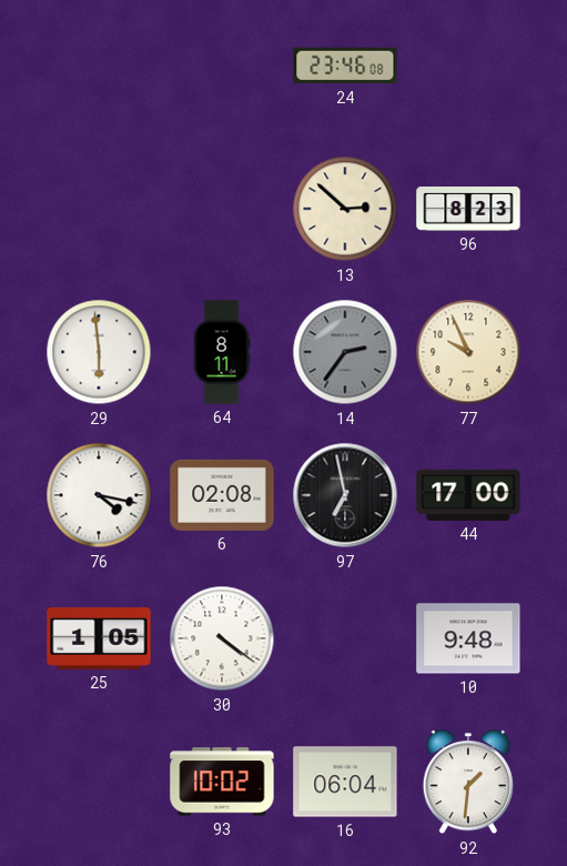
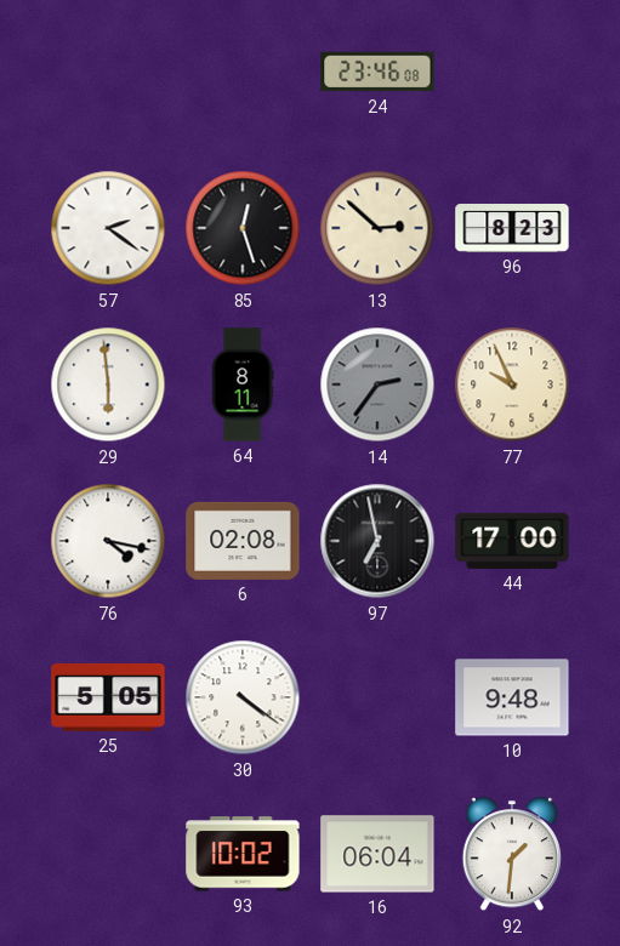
57: none -> 2:21 (108, 228)
85: none -> 12:27 (243, 228)
25: 1:05 -> 5:05 (108, 699)
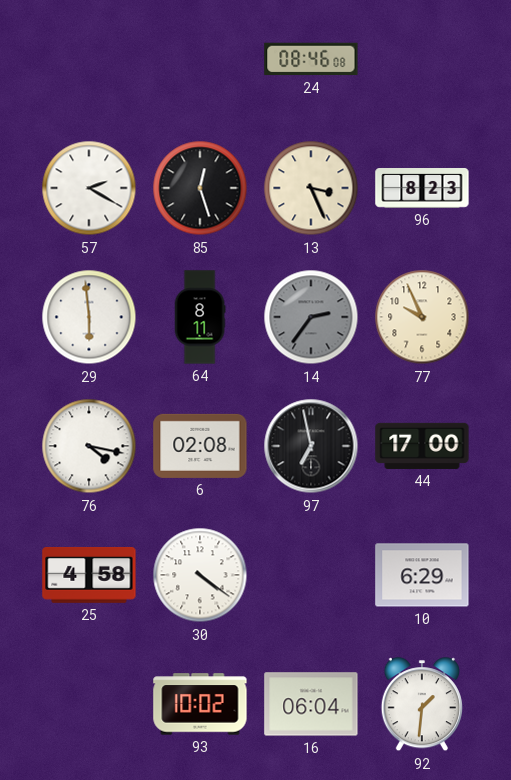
24: 23:46 -> 08:46 (311, 59)
57: 2:21 -> 2:20 (89, 188)
13: 2:52 -> 3:26 (311, 188)
25: 5:05 -> 4:58 (89, 576)
10: 9:48 -> 6:29 (422, 575)
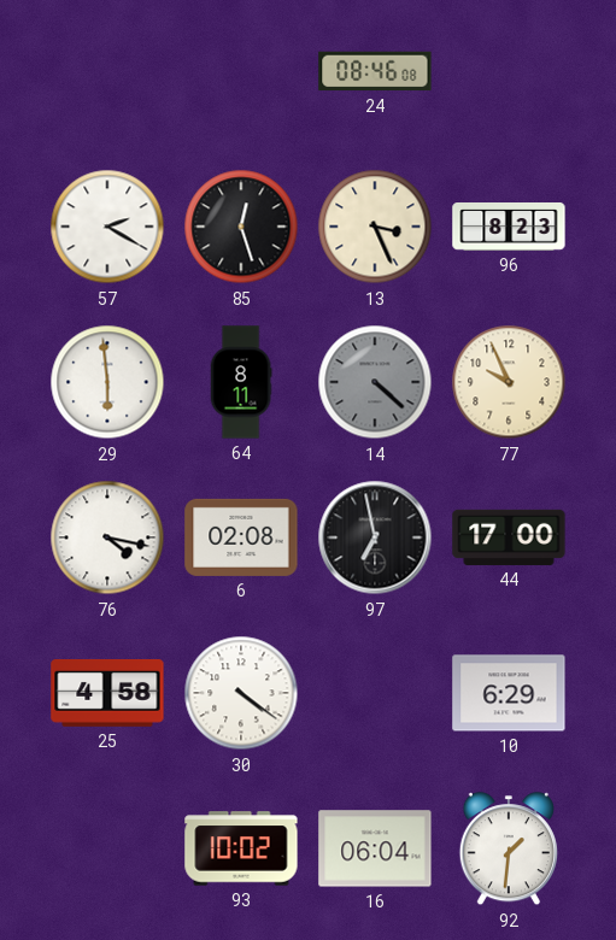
14: 2:36 -> 4:22 (375, 382)
